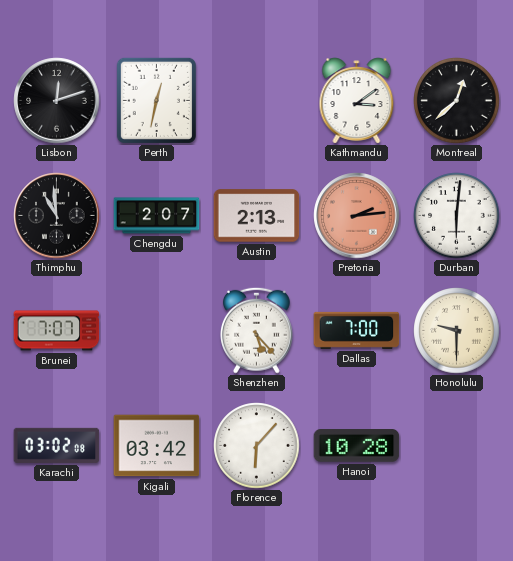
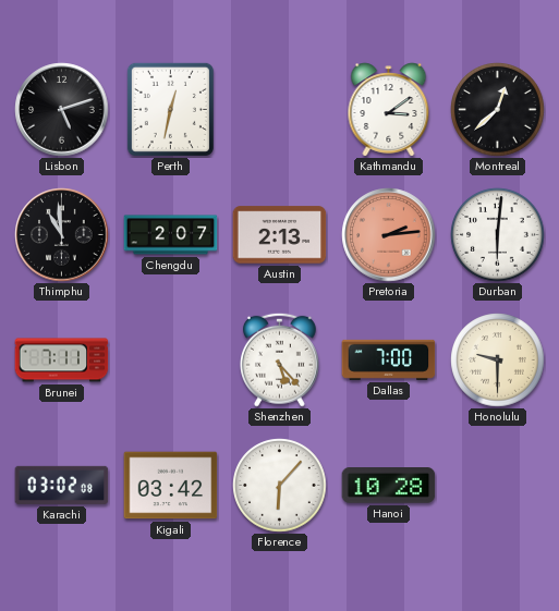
Lisbon: 12:12 -> 5:12 (62, 110)
Brunei: 7:07 -> 7:11 (62, 361)
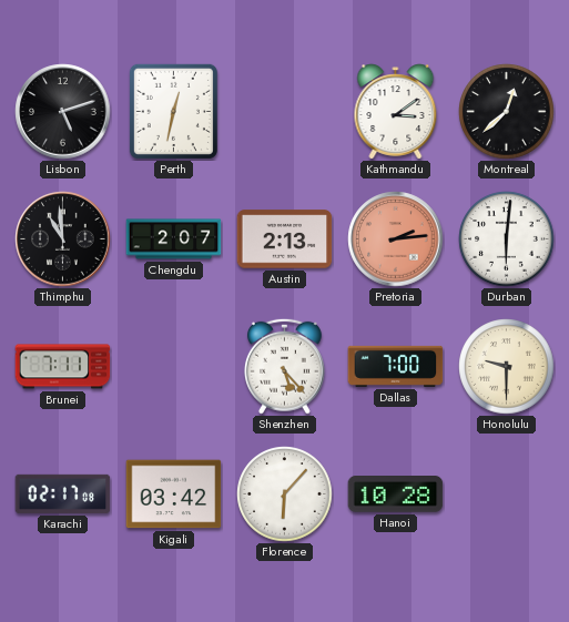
Karachi: 03:02 -> 02:17 (63, 493)
